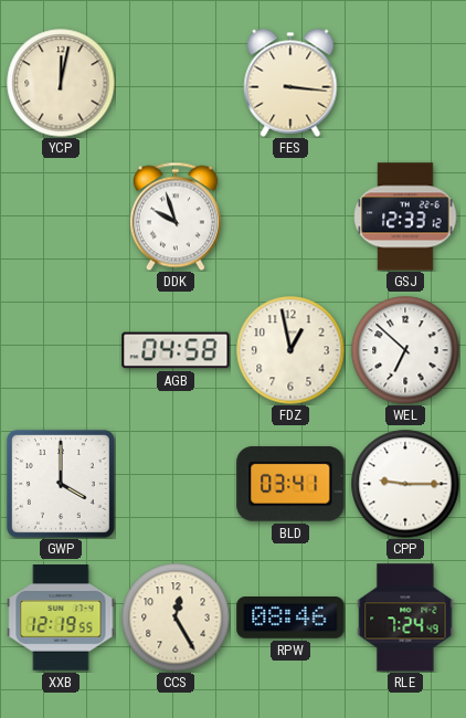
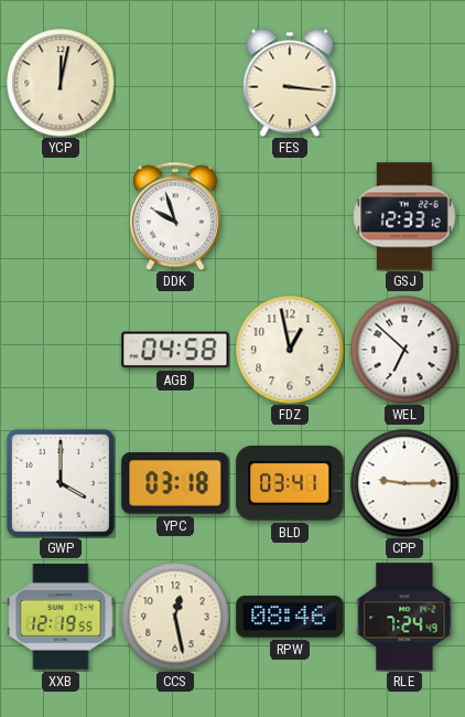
YPC: none -> 03:18 (175, 483)
CCS: 12:25 -> 12:28 (175, 617)
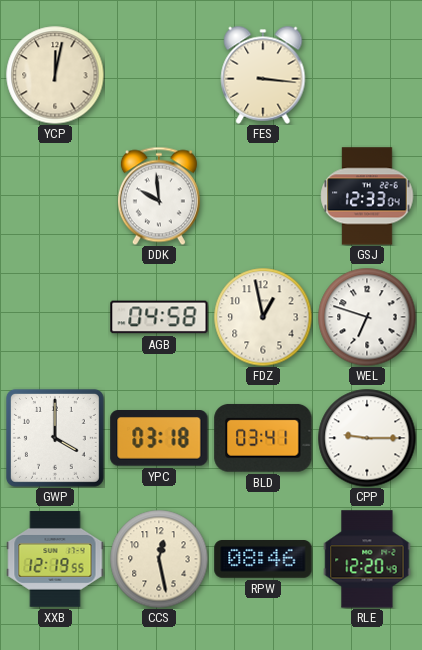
DDK: 9:57 -> 9:59 (159, 196)
GSJ: 12:33:12 -> 12:33:04 (367, 196)
WEL: 6:52 -> 6:48 (367, 317)
RLE: 7:24 -> 12:20 (367, 559)
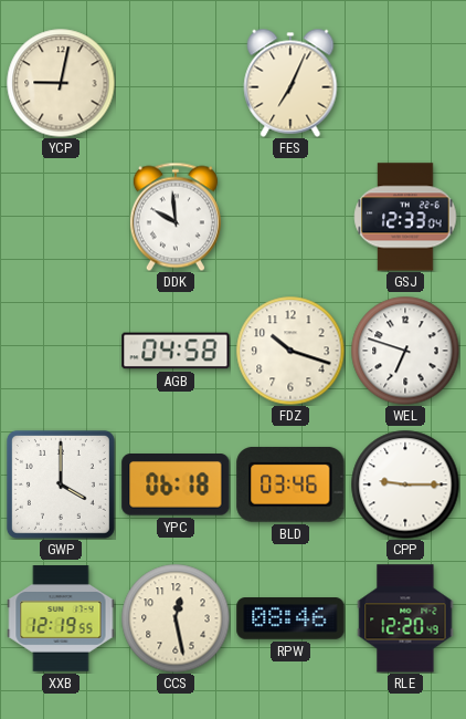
YCP: 12:02 -> 9:02 (61, 83)
FES: 3:16 -> 7:04 (290, 83)
FDZ: 12:58 -> 10:18 (290, 351)
YPC: 03:18 -> 06:18 (176, 484)
BLD: 03:41 -> 03:46 (290, 484)
